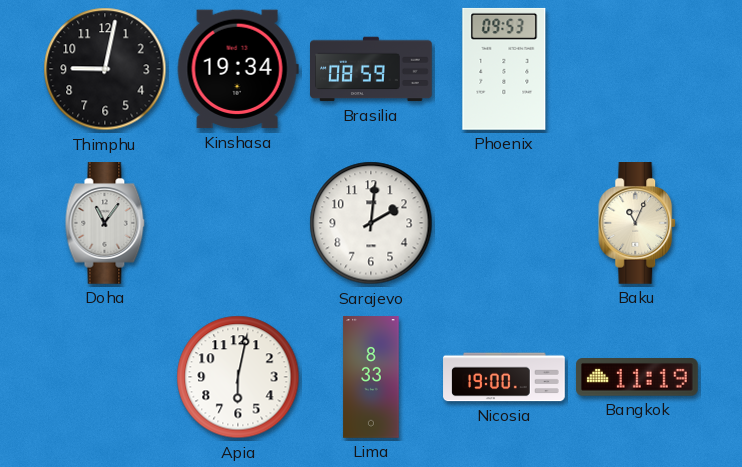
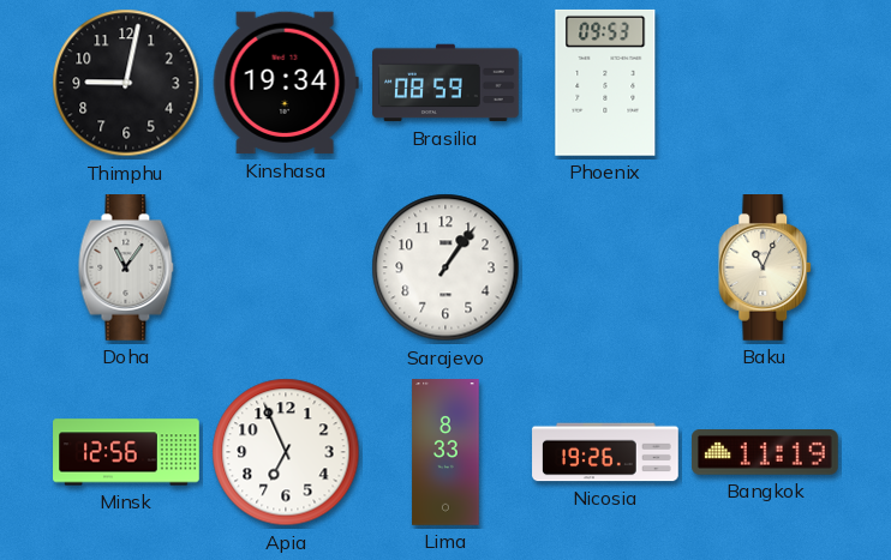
Sarajevo: 2:01 -> 1:06 (445, 267)
Minsk: none -> 12:56 (126, 452)
Apia: 6:02 -> 6:56 (286, 452)
Nicosia: 19:00 -> 19:26 (605, 452)
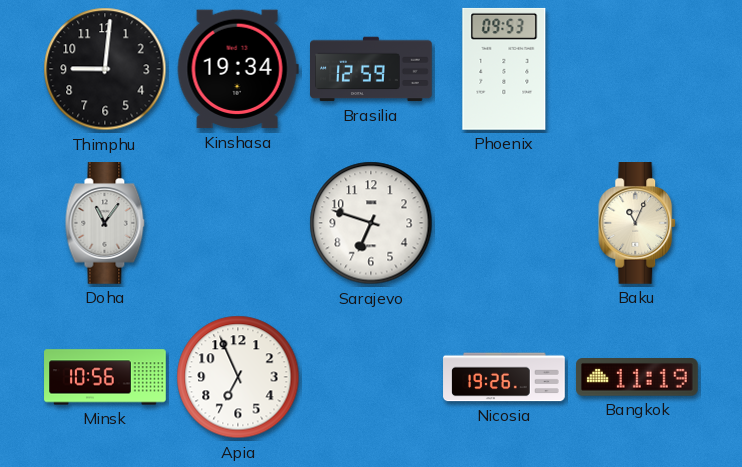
Thimphu: 9:02 -> 9:01 (105, 69)
Brasilia: 08:59 -> 12:59 (372, 69)
Sarajevo: 1:06 -> 6:48 (371, 223)
Minsk: 12:56 -> 10:56 (105, 377)
Lima: 8:33 -> none (445, 452)
